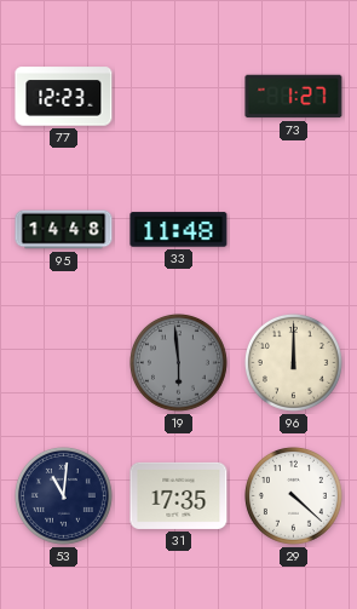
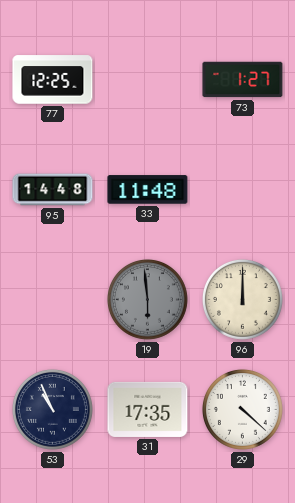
77: 12:23 -> 12:25 (53, 80)
53: 11:01 -> 10:56 (52, 409)
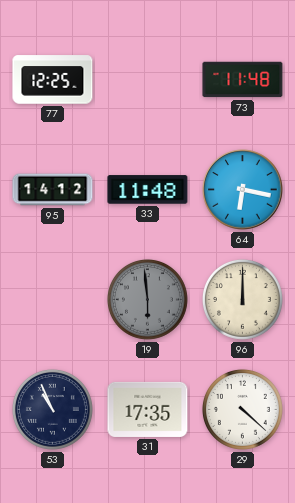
73: 1:27 -> 11:48 (243, 80)
95: 14:48 -> 14:12 (53, 190)
64: none -> 6:17 (243, 190)
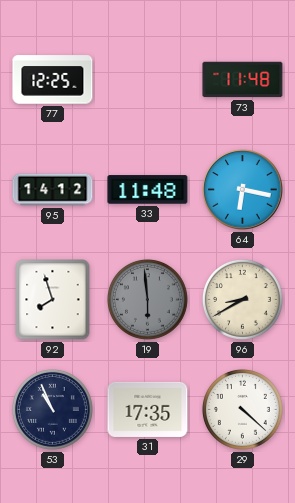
92: none -> 7:57 (53, 300)
96: 12:00 -> 8:40 (242, 299)
